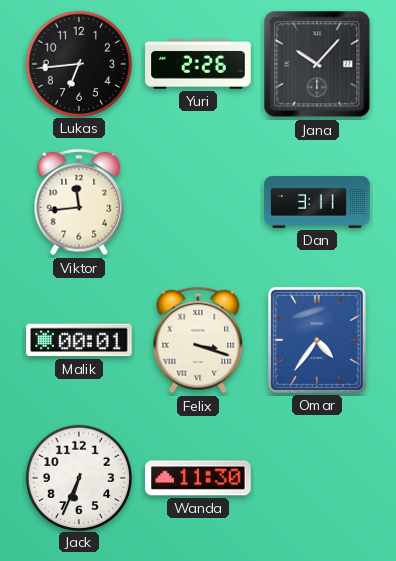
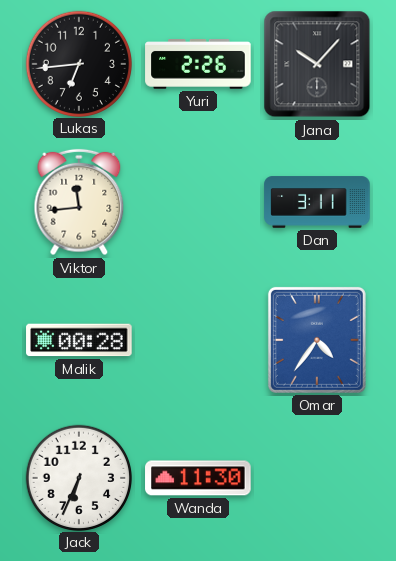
Malik: 00:01 -> 00:28 (79, 340)
Felix: 3:18 -> none (198, 340)
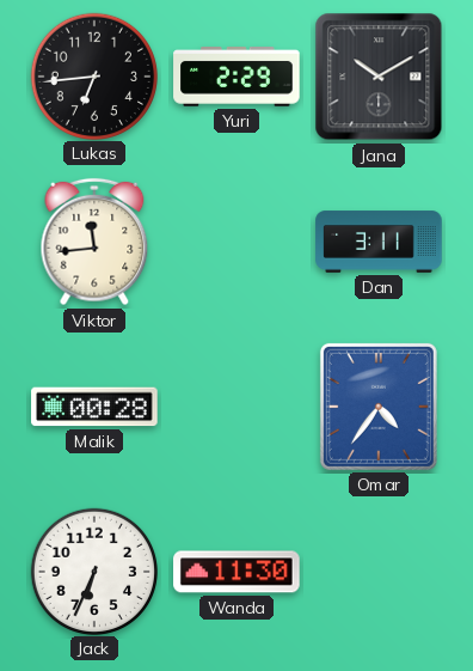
Yuri: 2:26 -> 2:29 (236, 78)
Jana: 10:07 -> 10:10 (379, 77)
